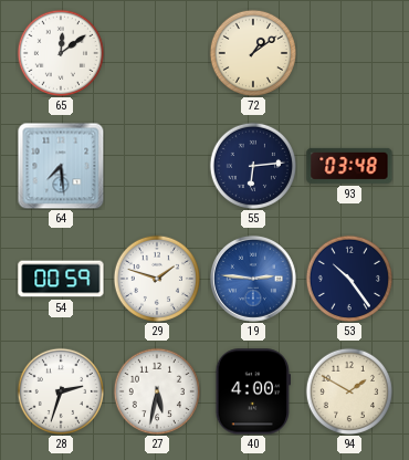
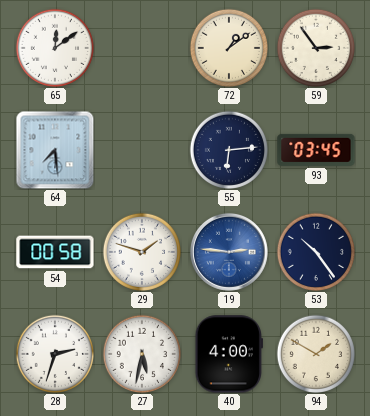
59: none -> 2:54 (315, 47)
93: 03:48 -> 03:45 (316, 150)
54: 00:59 -> 00:58 (55, 252)
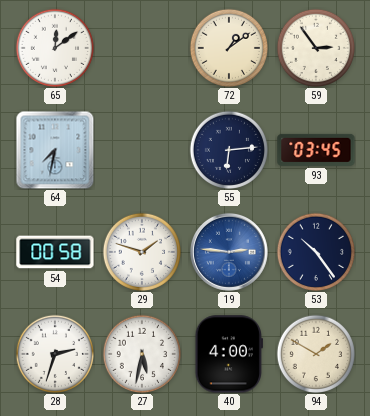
64: 7:29 -> 7:32 (55, 150)
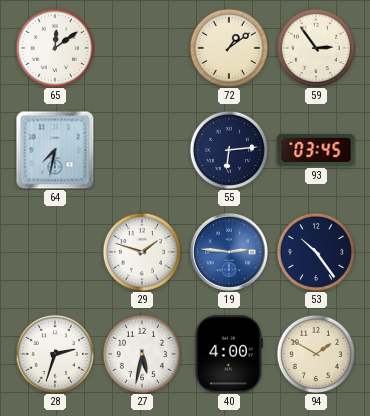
54: 00:58 -> none (55, 252)
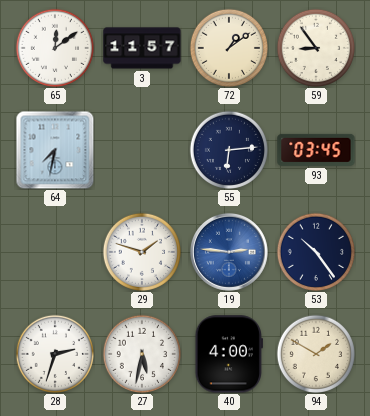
3: none -> 11:57 (142, 48)
59: 2:54 -> 8:54 (315, 47)
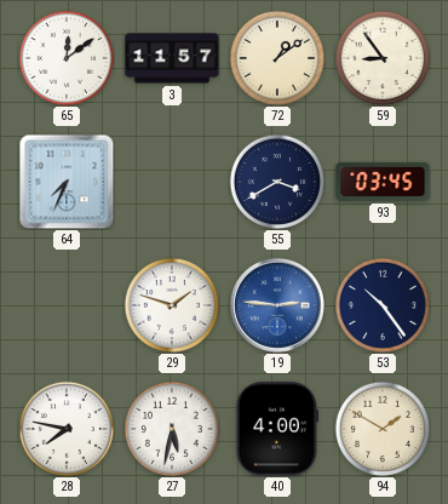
64: 7:32 -> 7:34 (67, 182)
55: 6:14 -> 3:40 (276, 181)
28: 2:33 -> 7:47 (65, 428)
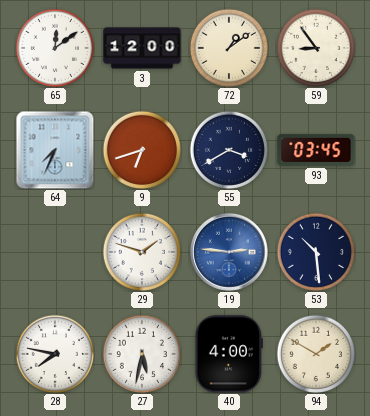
3: 11:57 -> 12:00 (142, 48)
9: none -> 6:42 (141, 149)
53: 10:24 -> 10:29 (315, 251)
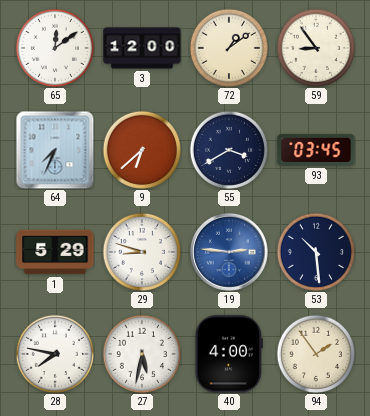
9: 6:42 -> 6:38 (141, 149)
1: none -> 5:29 (55, 252)
29: 1:48 -> 8:48 (141, 251)
94: 1:50 -> 1:54 (315, 353)
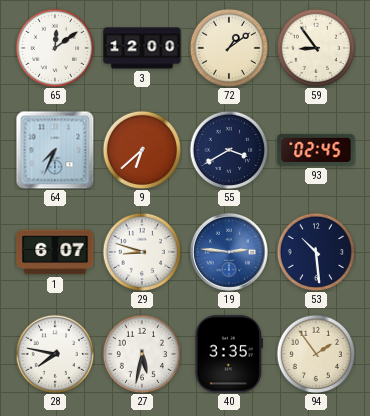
93: 03:45 -> 02:45 (316, 150)
1: 5:29 -> 6:07 (55, 252)
40: 4:00 -> 3:35 (228, 354)
